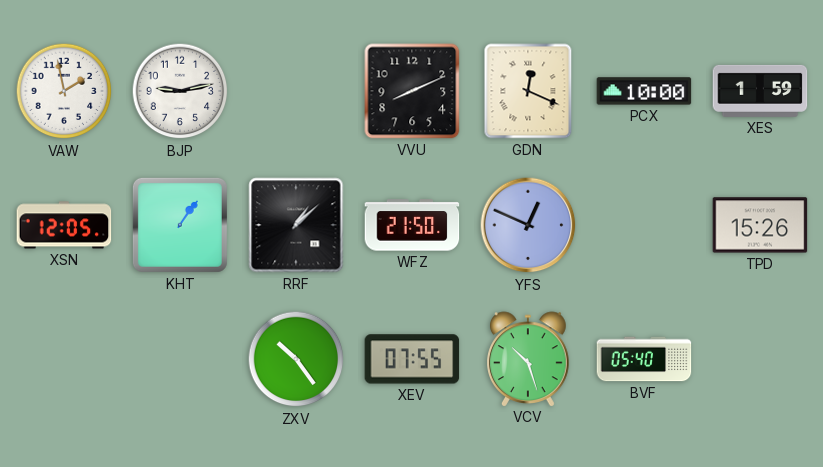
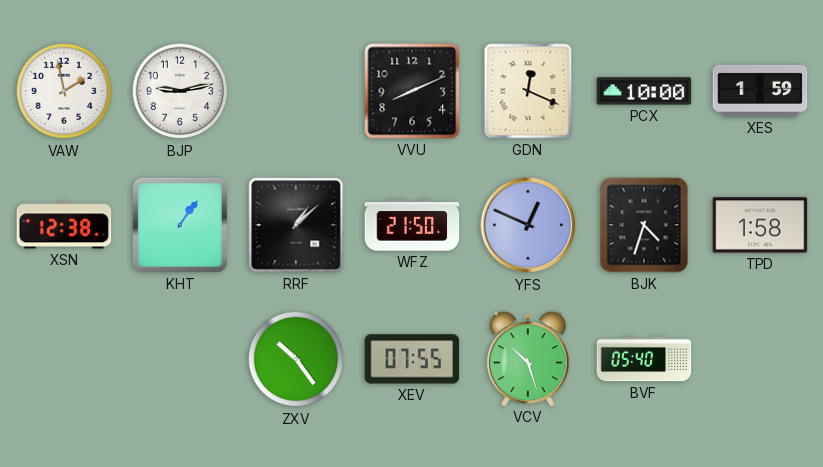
XSN: 12:05 -> 12:38 (64, 225)
BJK: none -> 4:33 (644, 225)
TPD: 15:26 -> 1:58 (760, 225)
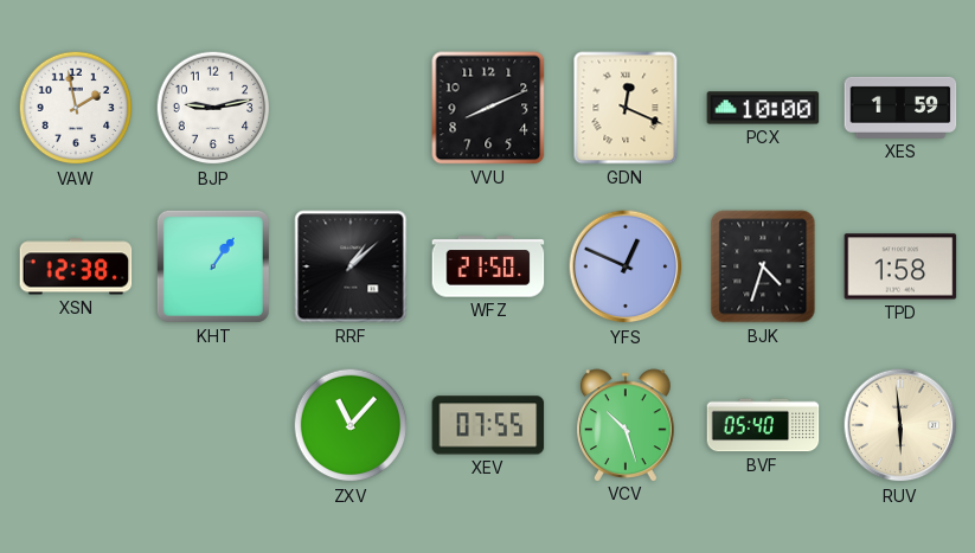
ZXV: 10:24 -> 11:07 (351, 425)
RUV: none -> 5:59 (900, 425)
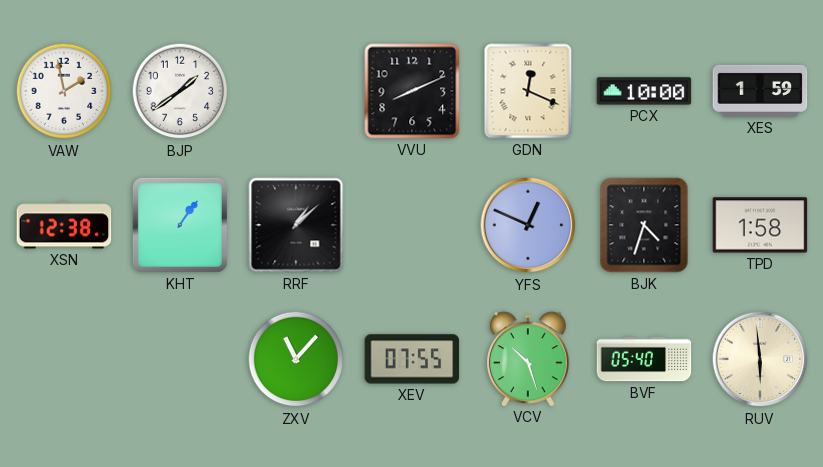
BJP: 9:13 -> 1:39 (180, 91)
WFZ: 21:50 -> none (488, 266)
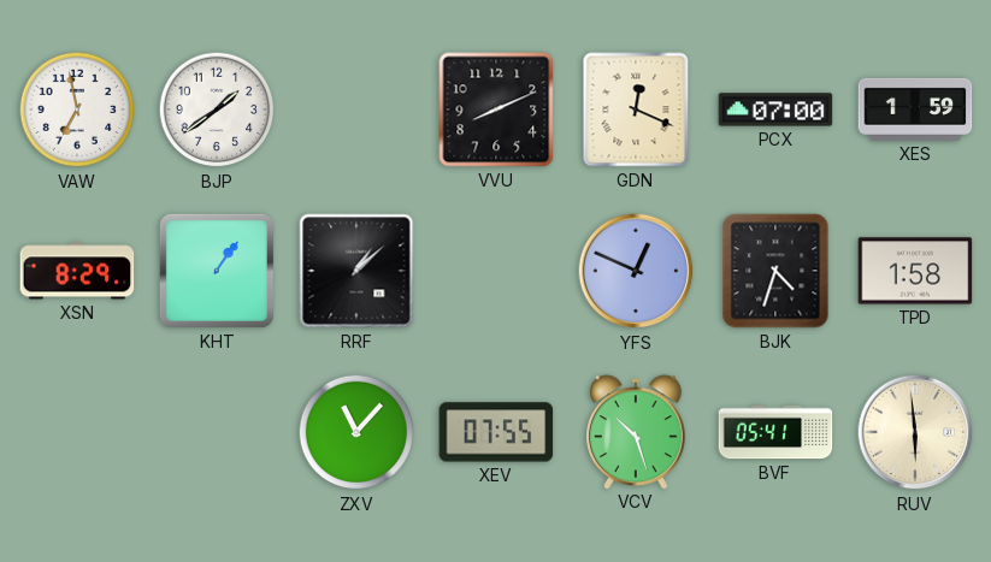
VAW: 1:58 -> 6:58 (77, 110)
PCX: 10:00 -> 07:00 (775, 110)
XSN: 12:38 -> 8:29 (77, 271)
BVF: 05:40 -> 05:41 (775, 432)
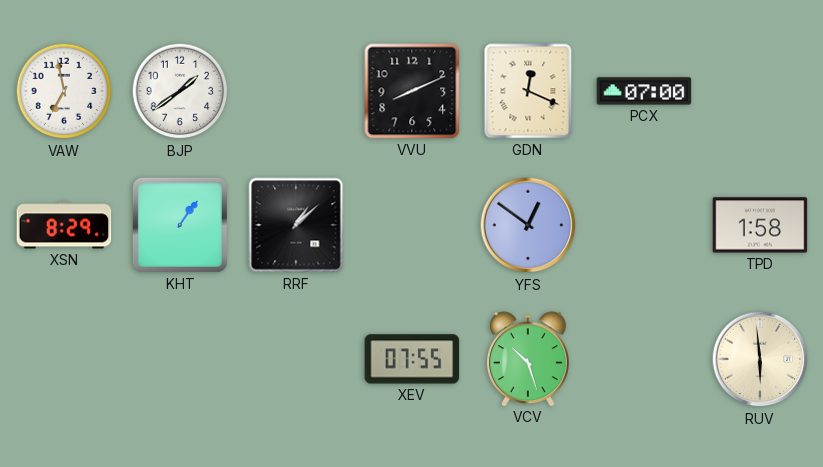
XES: 1:59 -> none (915, 110)
YFS: 12:49 -> 12:51 (528, 225)
BJK: 4:33 -> none (775, 271)
ZXV: 11:07 -> none (356, 432)
BVF: 05:41 -> none (775, 432)
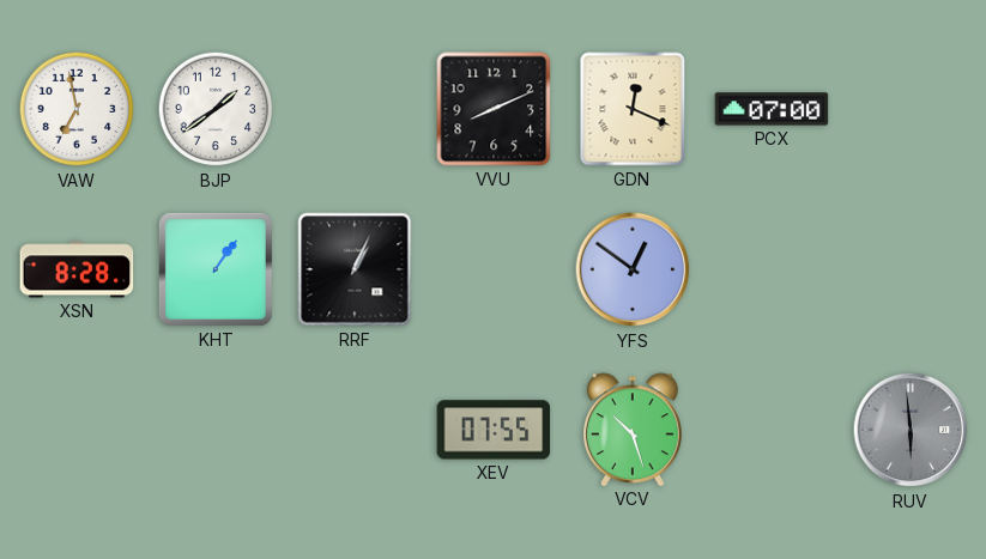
XSN: 8:29 -> 8:28 (77, 269)
RRF: 1:08 -> 1:04 (355, 269)
TPD: 1:58 -> none (760, 225)
RUV dial: cream -> grey (911, 430)
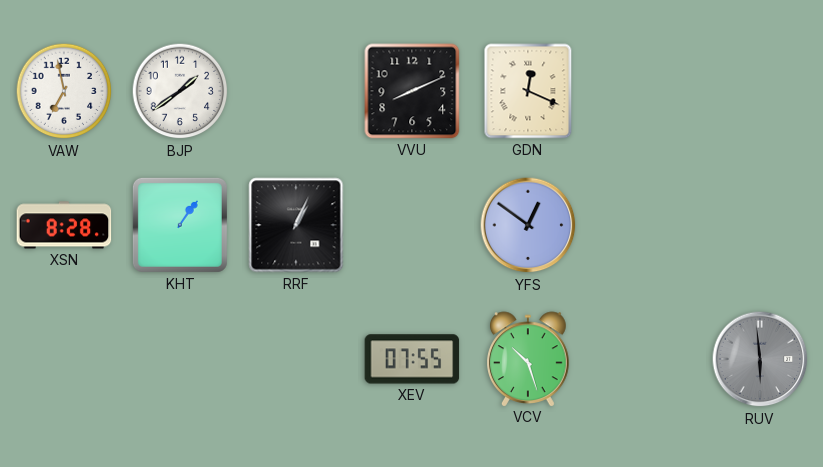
PCX: 07:00 -> none (772, 109)
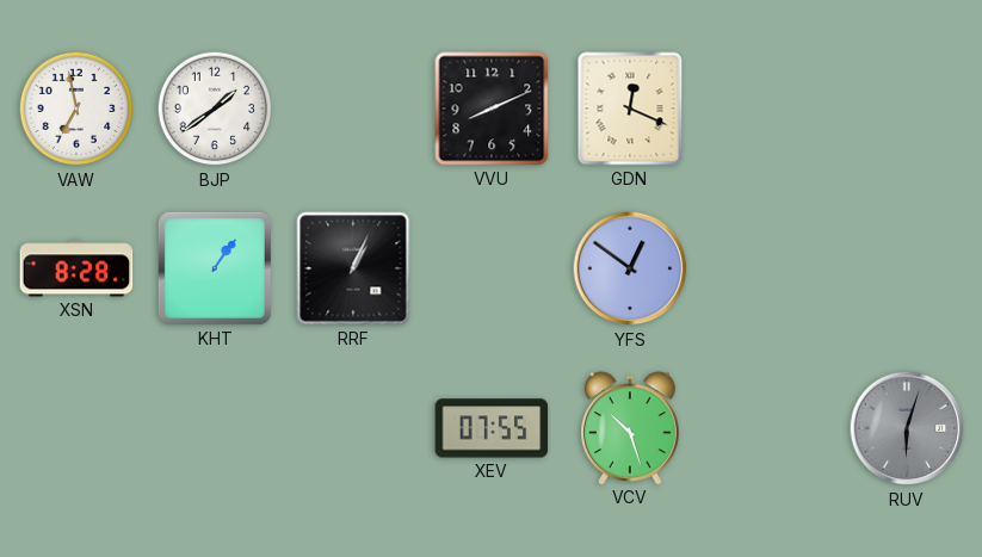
RUV: 5:59 -> 6:03 (907, 428)
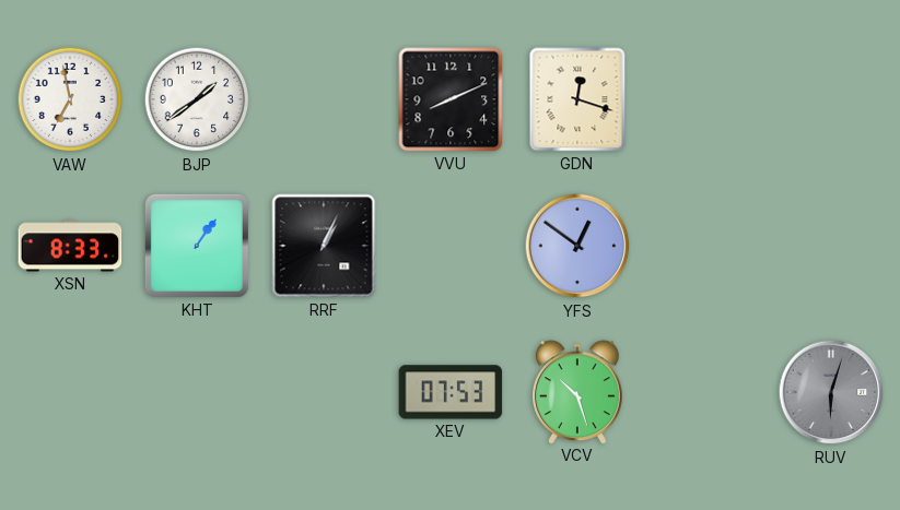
GDN: 12:19 -> 12:18 (577, 99)
XSN: 8:28 -> 8:33 (70, 246)
XEV: 07:55 -> 07:53 (451, 392)
